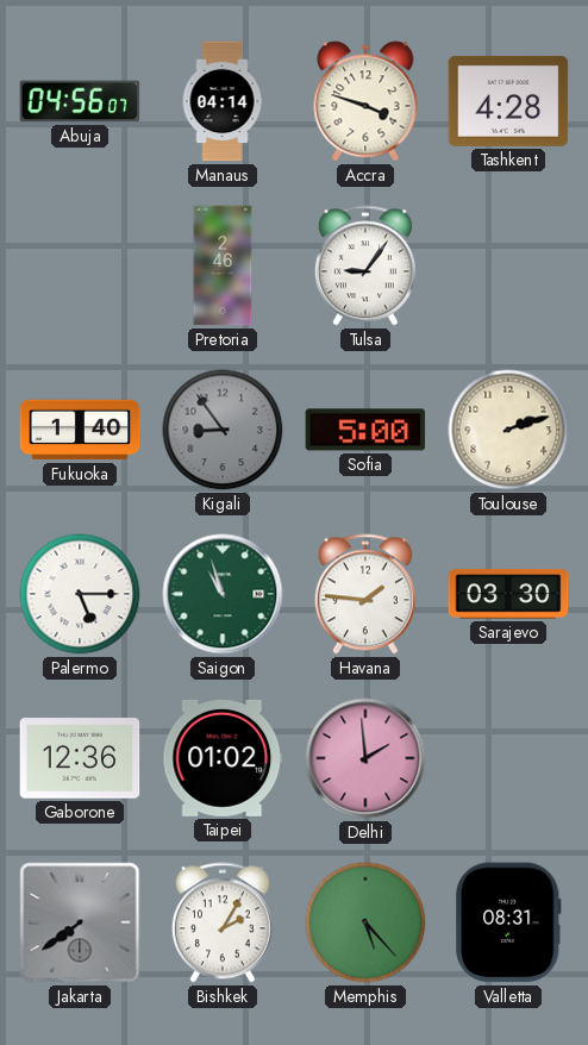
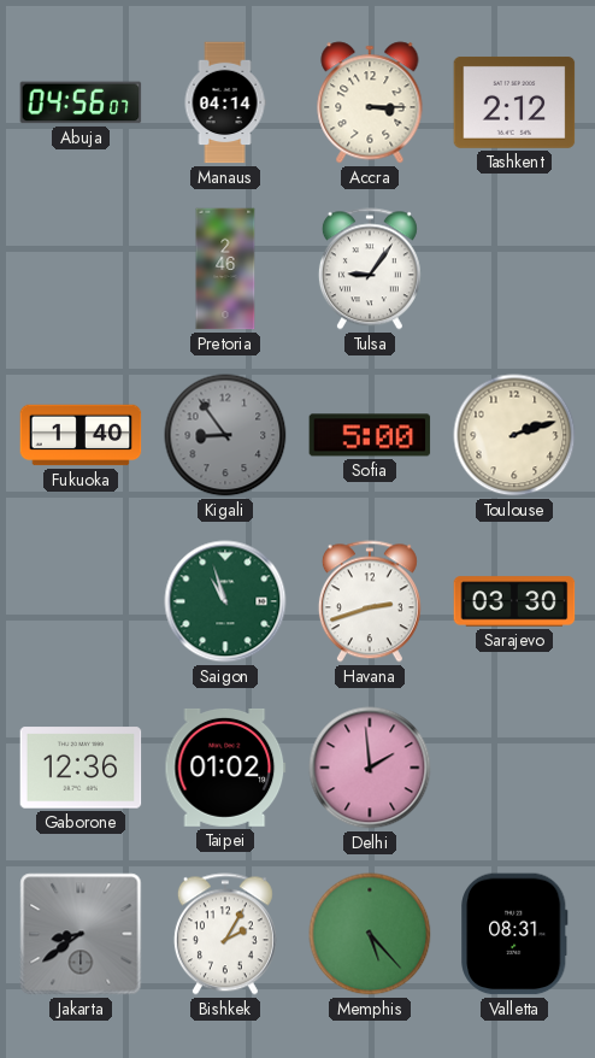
Accra: 3:48 -> 3:15 (370, 102)
Tashkent: 4:28 -> 2:12 (514, 102)
Palermo: 5:15 -> none (80, 594)
Havana: 1:46 -> 2:42 (370, 601)
Jakarta: 7:39 -> 8:39 (81, 934)
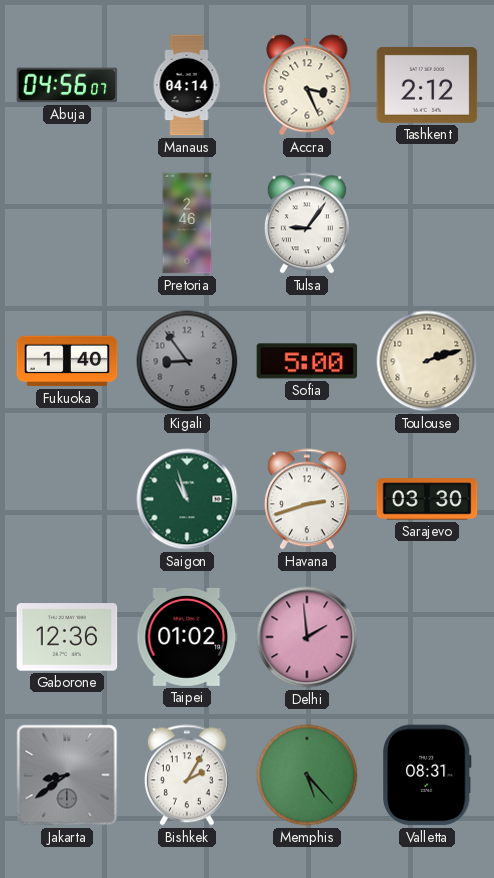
Accra: 3:15 -> 3:26 (307, 85)
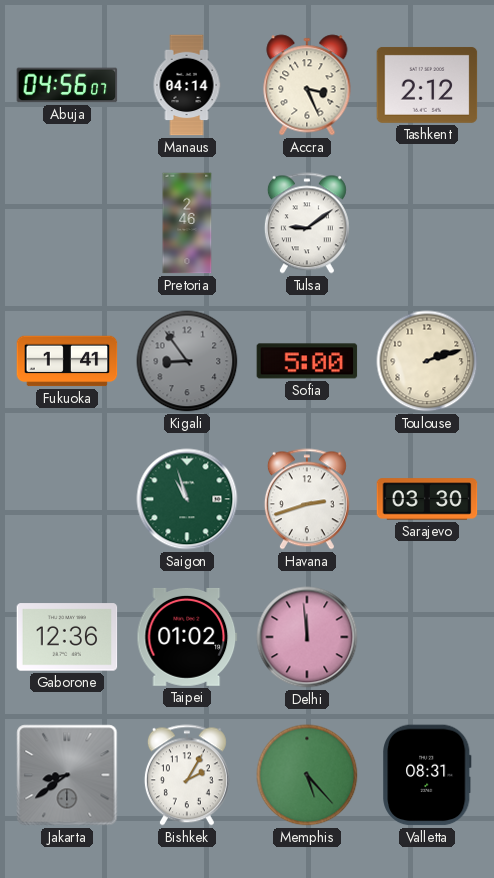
Tulsa: 9:06 -> 9:09 (307, 223)
Fukuoka: 1:40 -> 1:41 (67, 361)
Delhi: 1:59 -> 11:59 (307, 637)
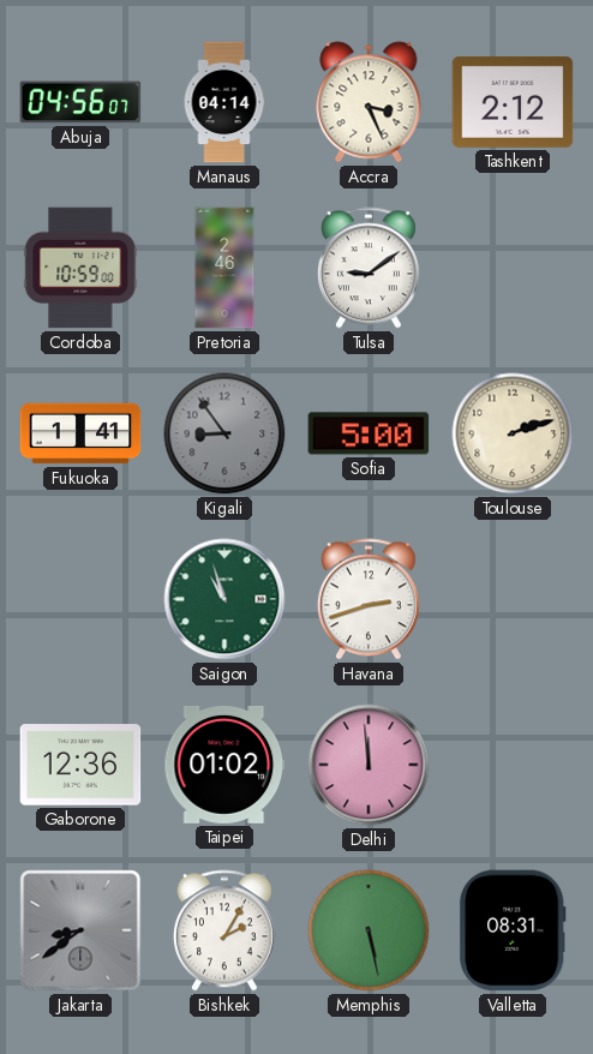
Cordoba: none -> 10:59 (80, 268)
Sarajevo: 03:30 -> none (427, 499)
Memphis: 5:23 -> 5:28 (369, 930)
